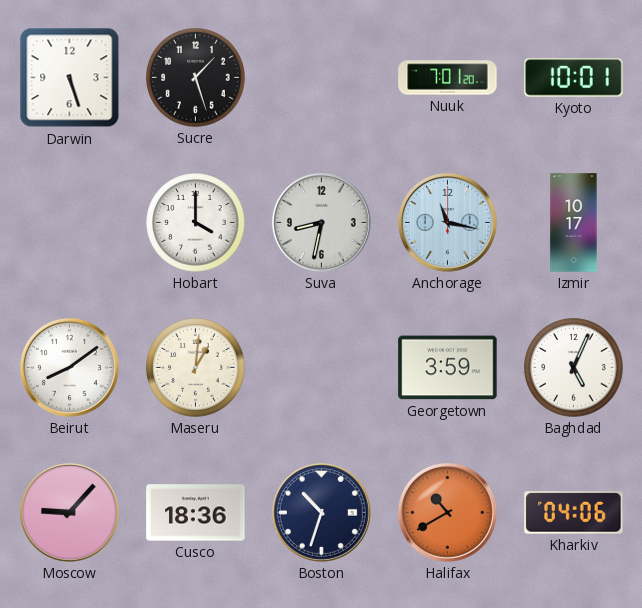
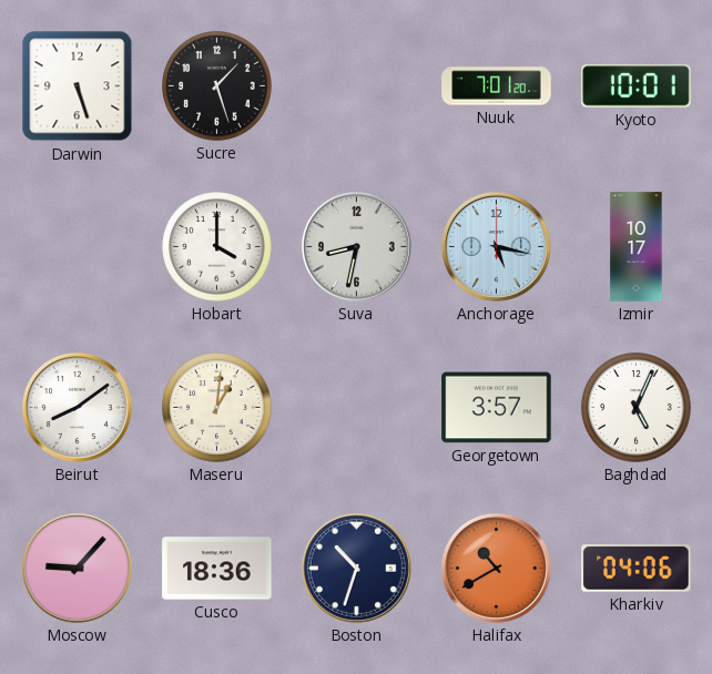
Anchorage: 11:17 -> 5:17 (496, 246)
Georgetown: 3:59 -> 3:57 (497, 408)
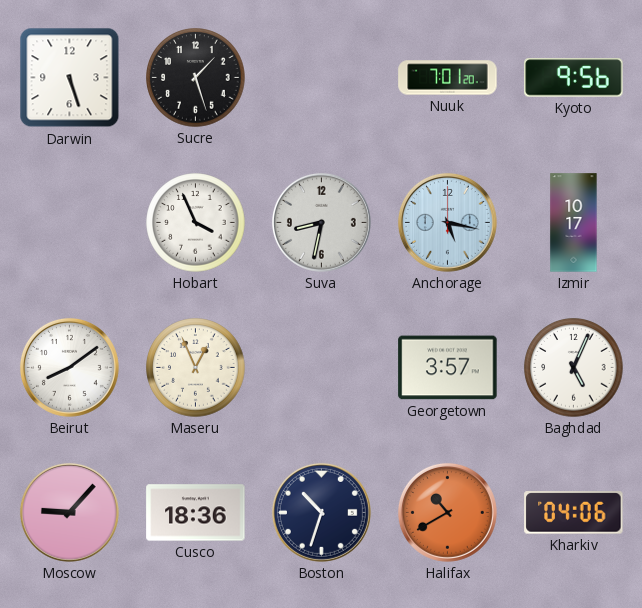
Kyoto: 10:01 -> 9:56 (574, 78)
Hobart: 4:00 -> 3:56 (196, 223)
Maseru: 1:01 -> 12:56 (196, 368)
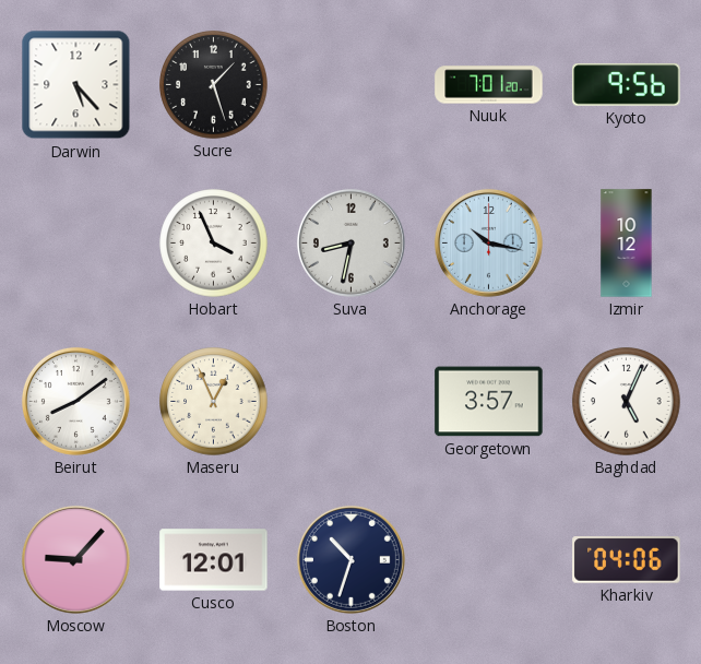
Darwin: 5:27 -> 5:23 (76, 85)
Anchorage: 5:17 -> 10:17 (488, 242)
Izmir: 10:17 -> 10:12 (627, 244)
Cusco: 18:36 -> 12:01 (214, 560)
Halifax: 10:40 -> none (447, 512)
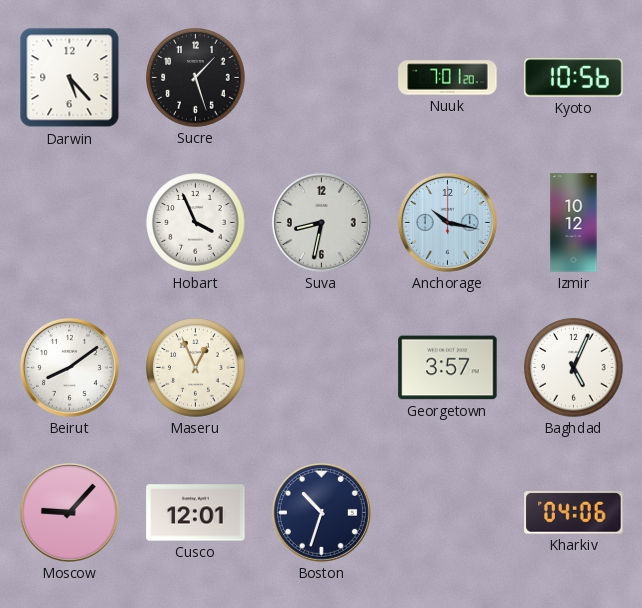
Kyoto: 9:56 -> 10:56 (574, 78)
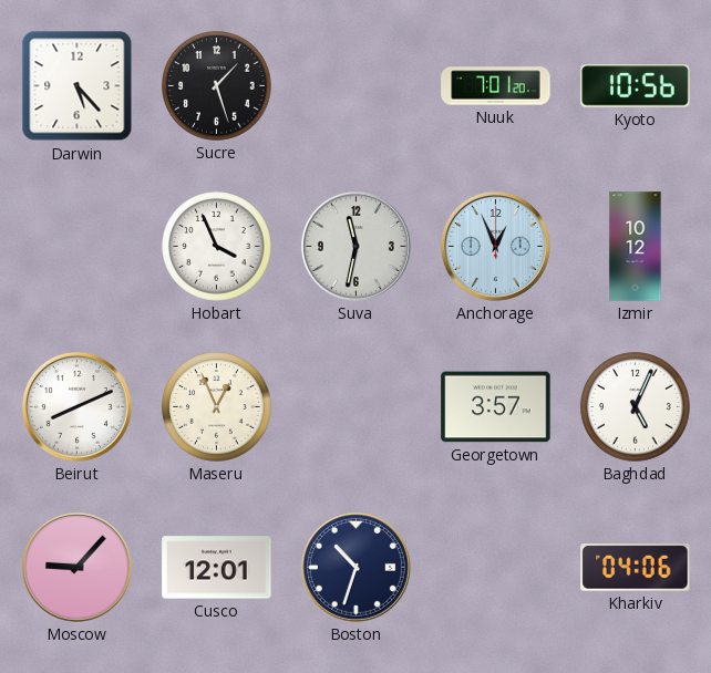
Suva: 8:32 -> 11:32 (355, 246)
Anchorage: 10:17 -> 12:56 (495, 246)
Beirut: 8:09 -> 8:11 (76, 406)
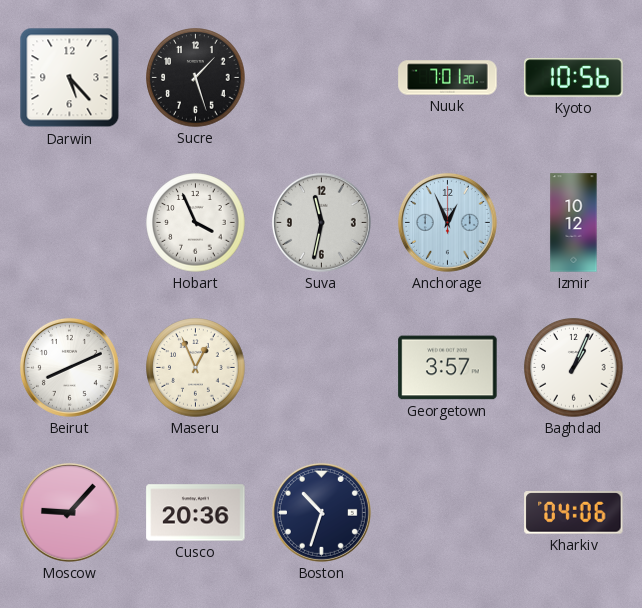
Baghdad: 5:04 -> 1:04 (574, 368)
Cusco: 12:01 -> 20:36 (196, 513)
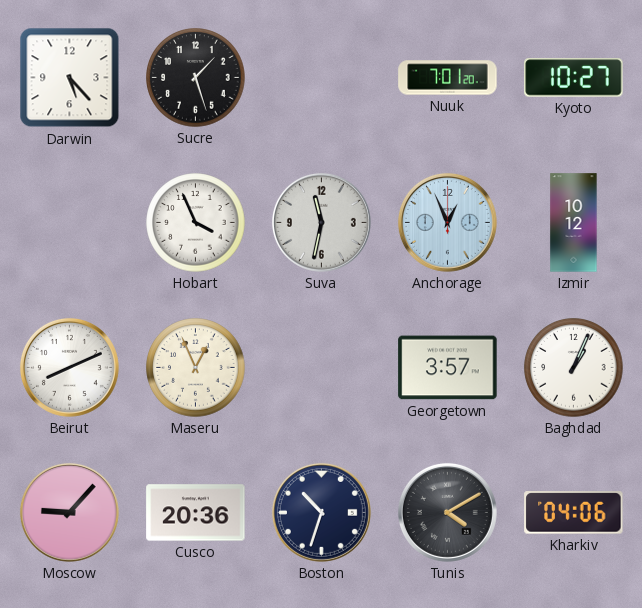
Kyoto: 10:56 -> 10:27 (574, 78)
Tunis: none -> 4:10 (447, 512)
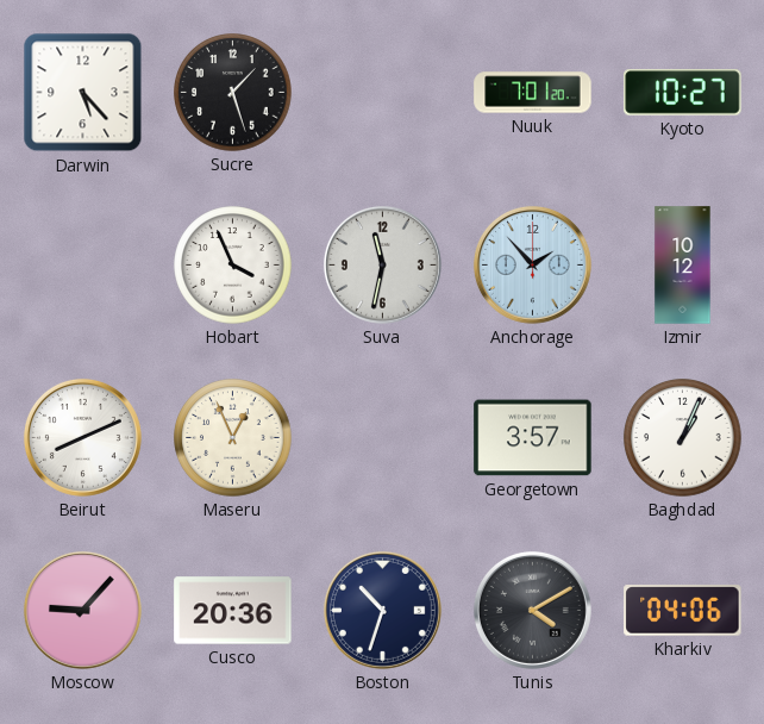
Anchorage: 12:56 -> 1:53 (532, 264)
